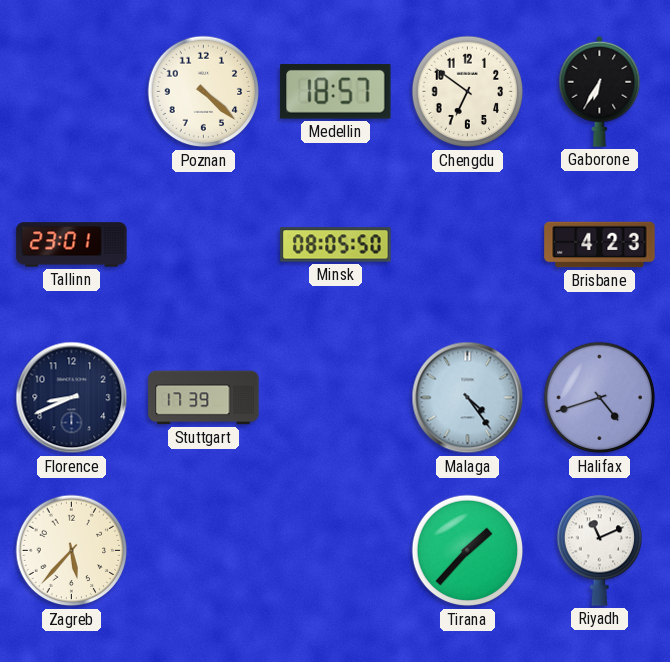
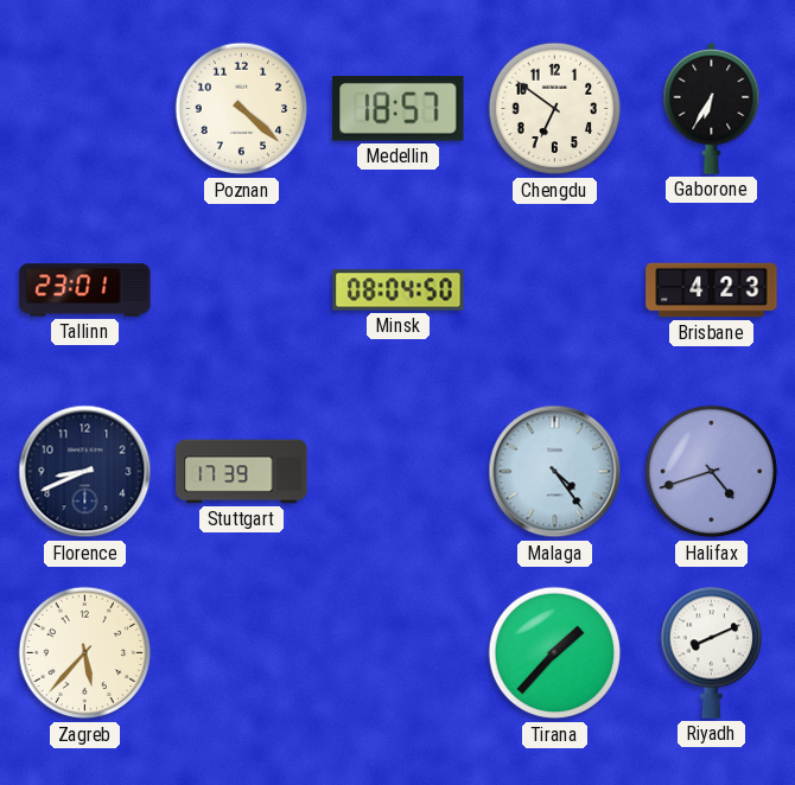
Minsk: 08:05 -> 08:04 (399, 291)
Riyadh: 11:11 -> 8:11 (711, 652)
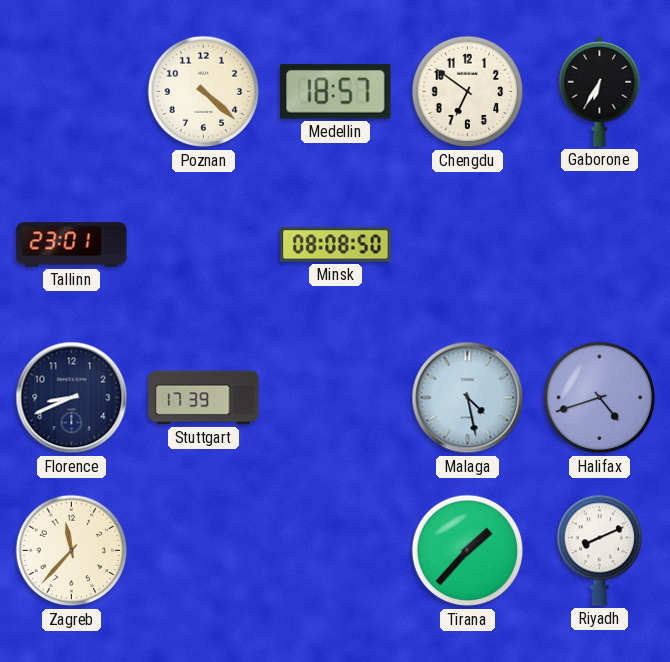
Minsk: 08:04 -> 08:08 (336, 245)
Brisbane: 4:23 -> none (712, 291)
Malaga: 4:24 -> 4:28 (468, 398)
Zagreb: 5:37 -> 11:37 (72, 551)
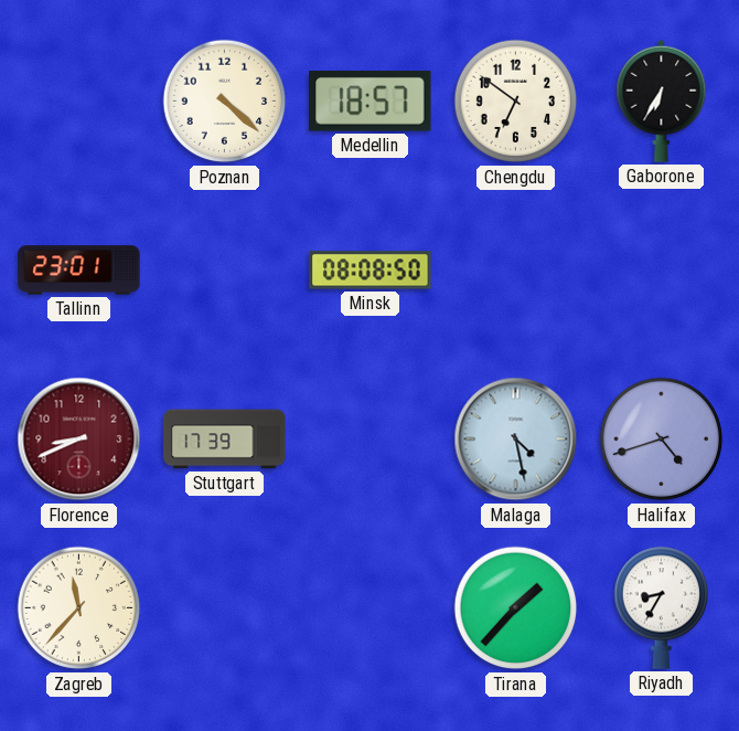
Florence dial: navy -> burgundy (79, 439)
Riyadh: 8:11 -> 8:35 (661, 607)
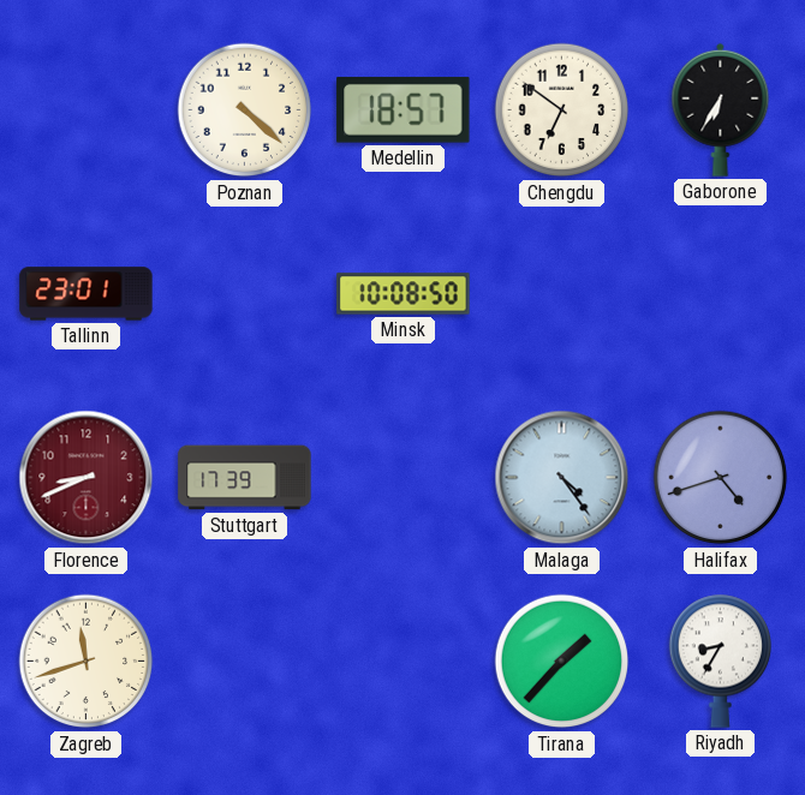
Minsk: 08:08 -> 10:08 (404, 294)
Malaga: 4:28 -> 4:24 (562, 478)
Zagreb: 11:37 -> 11:42 (87, 662)
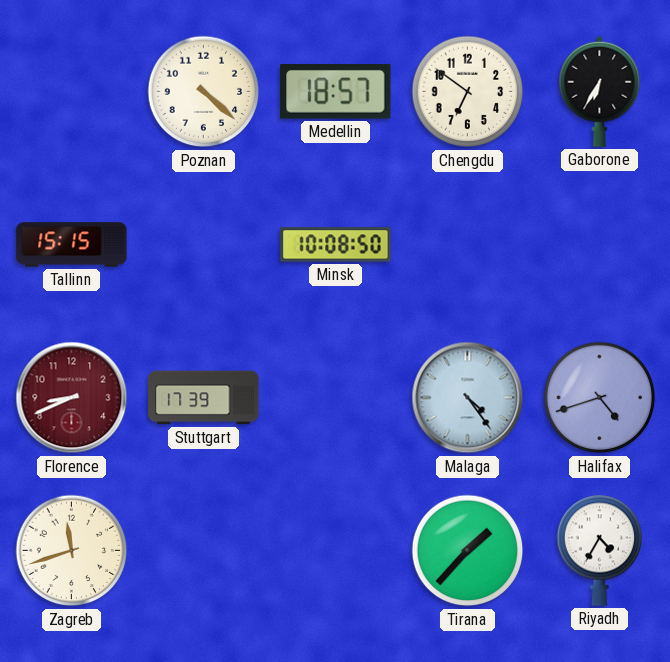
Tallinn: 23:01 -> 15:15 (72, 245)
Riyadh: 8:35 -> 4:35 (599, 550)
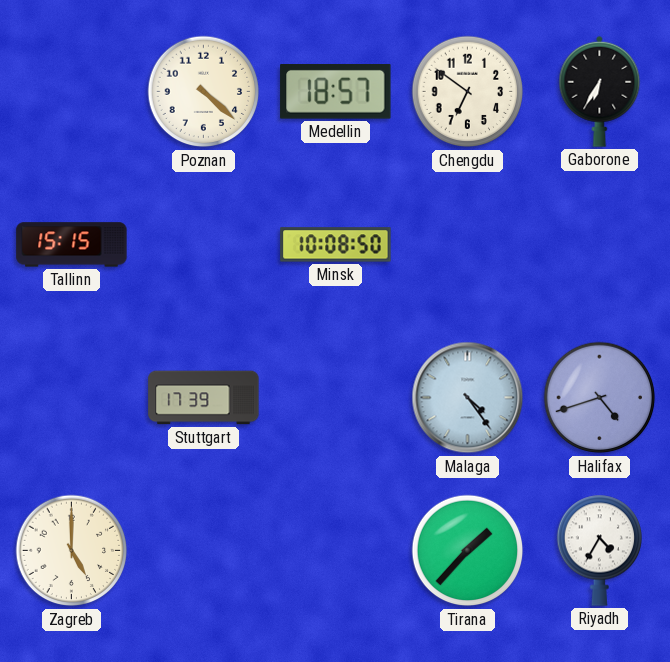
Florence: 8:41 -> none (72, 398)
Zagreb: 11:42 -> 5:00 (72, 551)
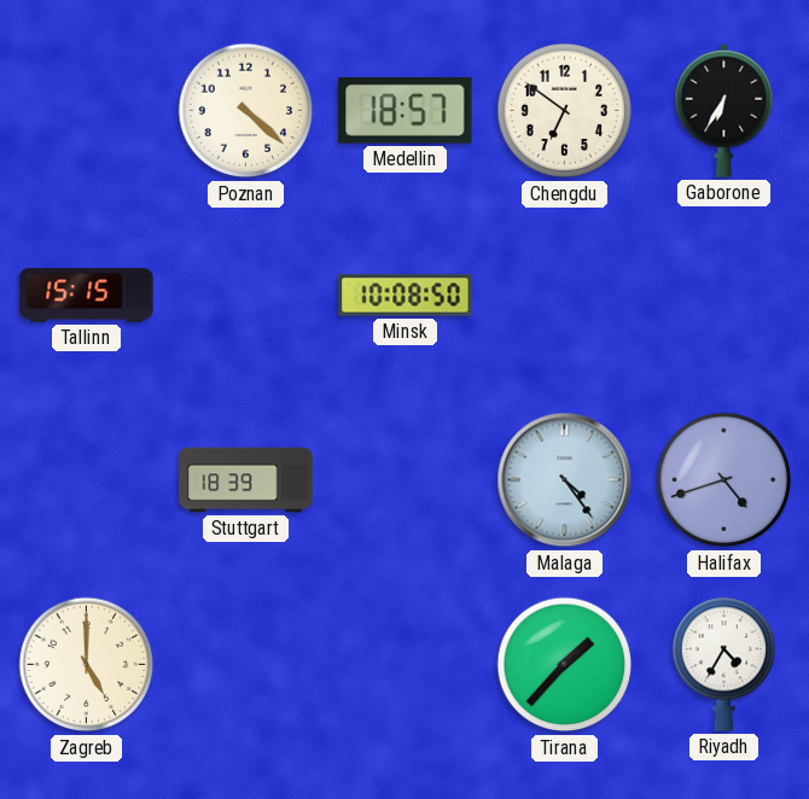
Stuttgart: 17:39 -> 18:39 (246, 480)
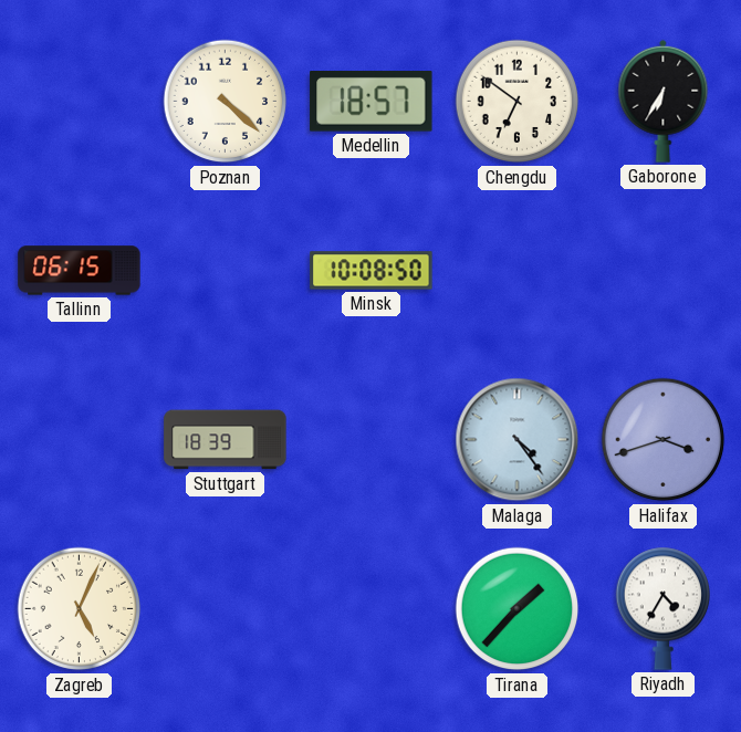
Tallinn: 15:15 -> 06:15 (80, 271)
Halifax: 4:42 -> 3:42 (664, 440)
Zagreb: 5:00 -> 5:04 (80, 609)
